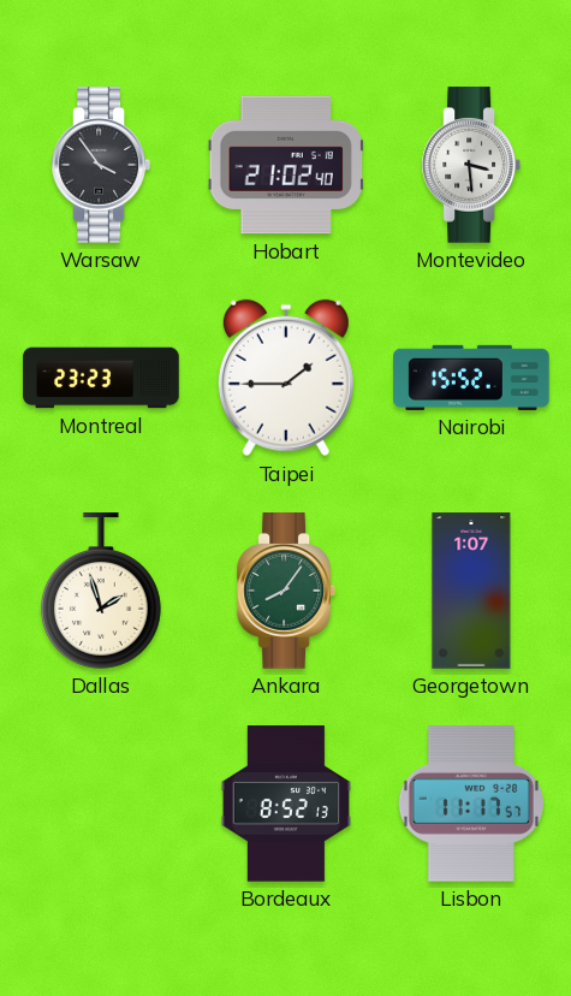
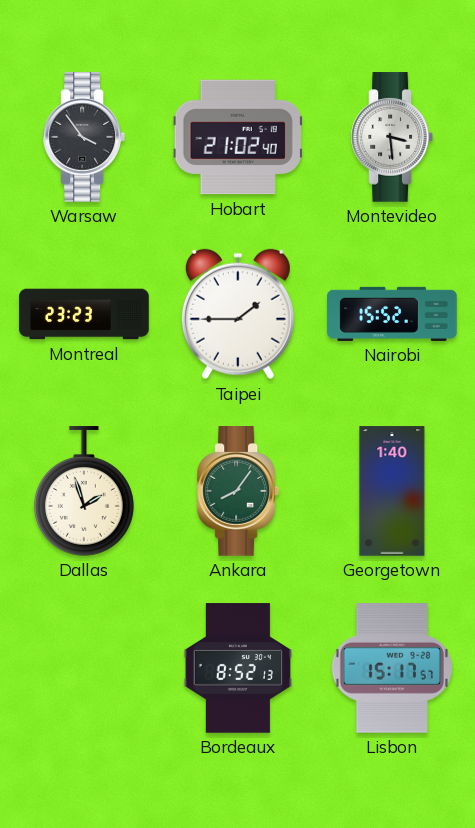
Georgetown: 1:07 -> 1:40 (392, 491)
Lisbon: 11:17 -> 15:17 (392, 668)
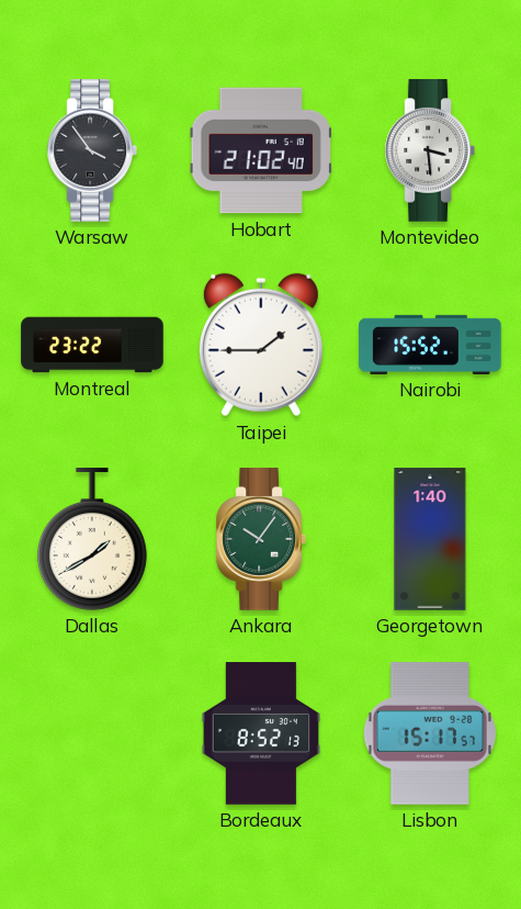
Montreal: 23:23 -> 23:22 (92, 345)
Dallas: 1:57 -> 1:40 (92, 539)
Ankara: 8:06 -> 10:06 (260, 539)
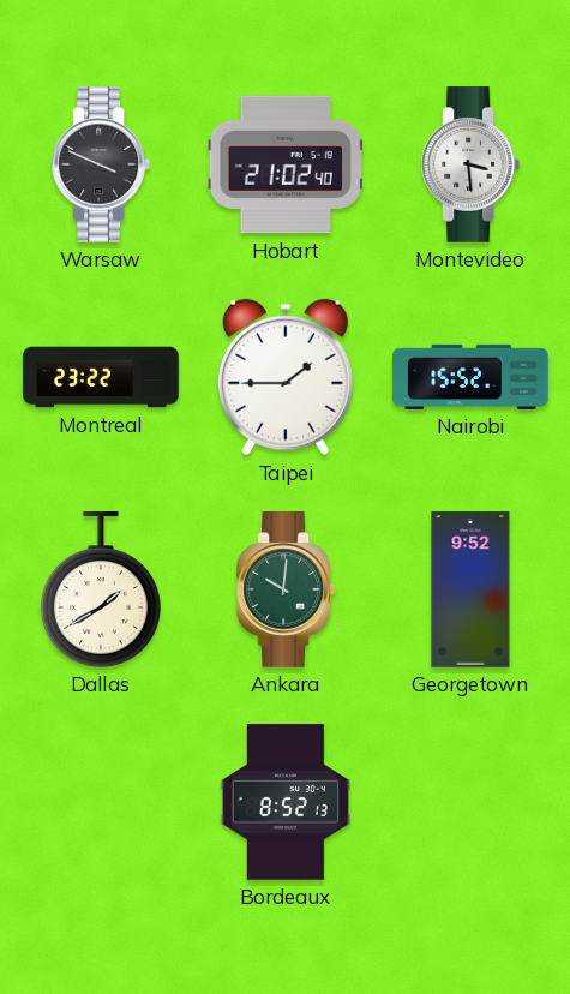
Warsaw: 3:54 -> 3:49 (100, 164)
Ankara: 10:06 -> 10:01 (284, 589)
Georgetown: 1:40 -> 9:52 (470, 589)
Lisbon: 15:17 -> none (430, 733)
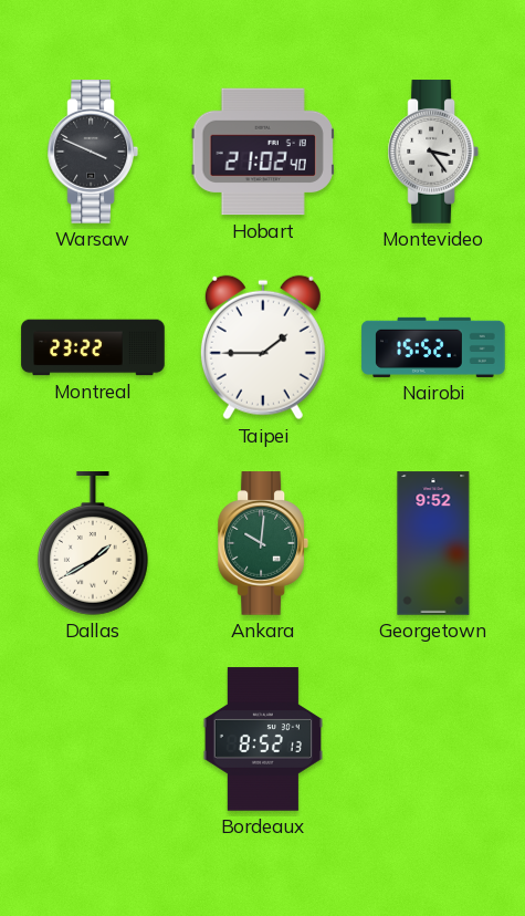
Montevideo: 3:29 -> 3:24 (432, 152)
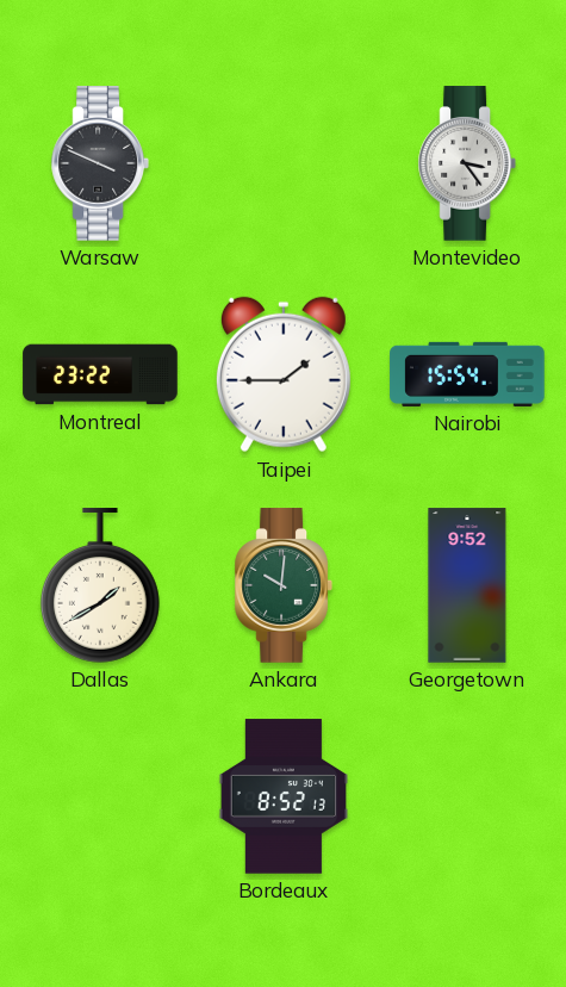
Hobart: 21:02 -> none (263, 152)
Nairobi: 15:52 -> 15:54 (467, 374)
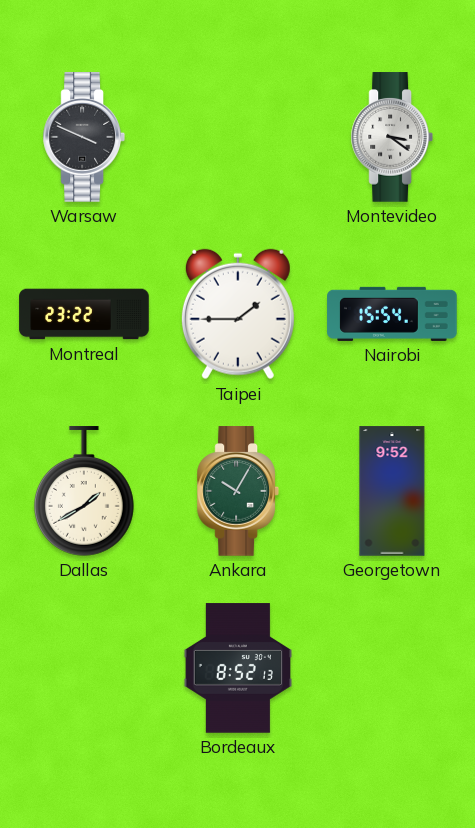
Montevideo: 3:24 -> 3:21 (391, 137)
Ankara: 10:01 -> 10:05 (237, 491)
